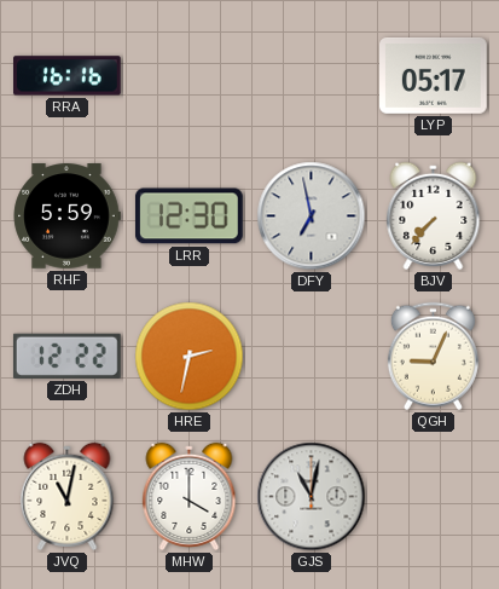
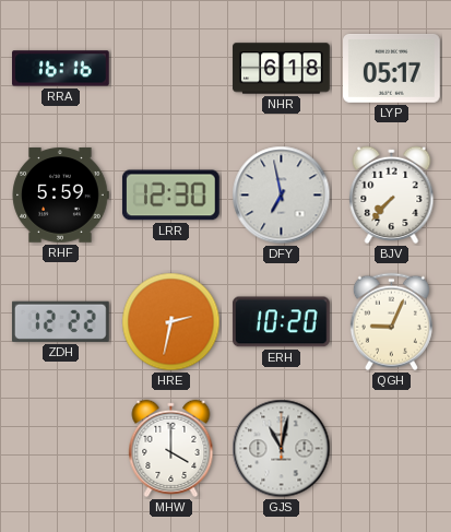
NHR: none -> 6:18 (282, 69)
ERH: none -> 10:20 (281, 322)
JVQ: 11:02 -> none (68, 496)
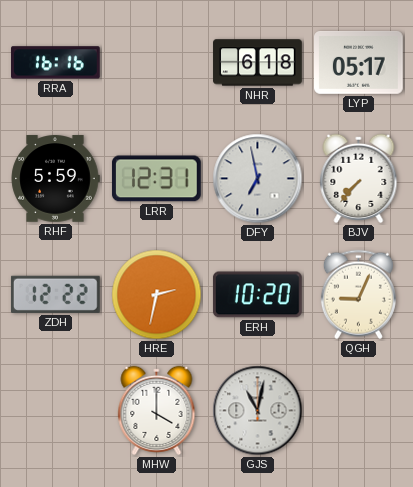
LRR: 12:30 -> 12:31 (156, 179)
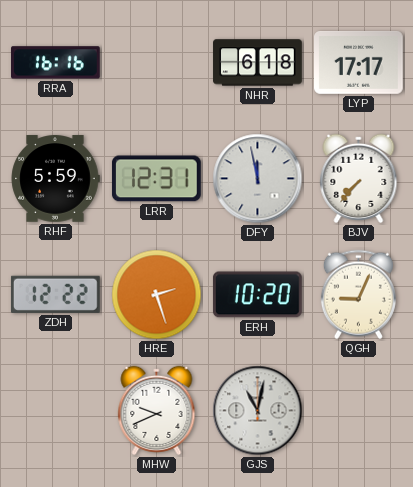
LYP: 05:17 -> 17:17 (359, 63)
DFY: 6:58 -> 11:58 (258, 179)
HRE: 2:32 -> 2:27 (157, 295)
MHW: 4:00 -> 9:41 (157, 410)
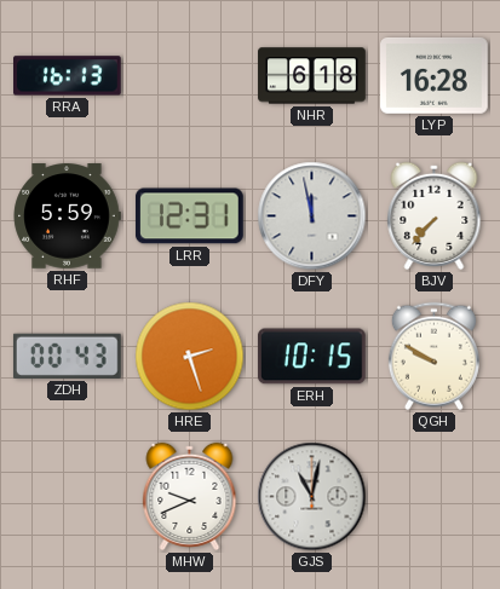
RRA: 16:16 -> 16:13 (68, 76)
LYP: 17:17 -> 16:28 (435, 76)
ZDH: 12:22 -> 00:43 (67, 356)
ERH: 10:20 -> 10:15 (311, 357)
QGH: 9:04 -> 9:50 (433, 357)
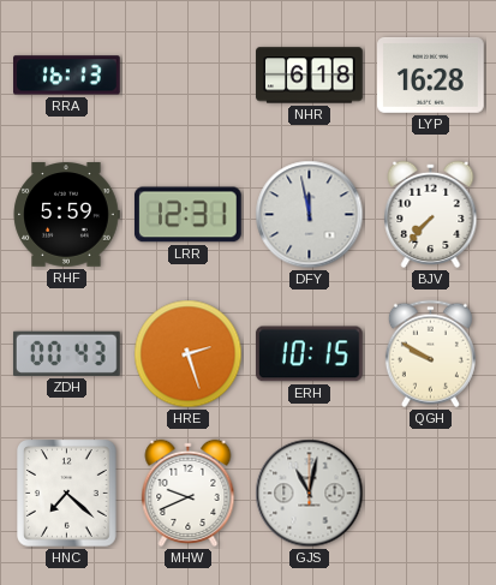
HNC: none -> 7:22 (67, 494)
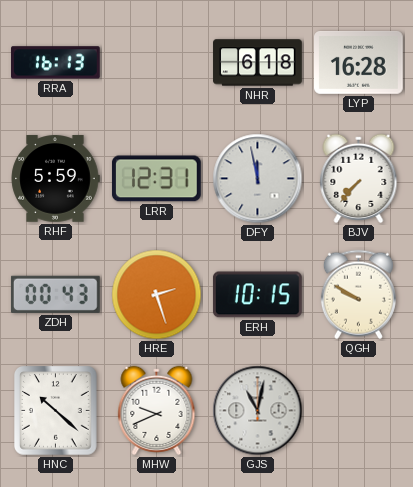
HNC: 7:22 -> 10:22 (56, 411)
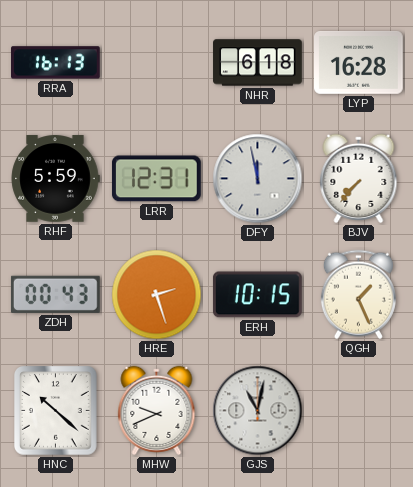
QGH: 9:50 -> 1:26 (358, 295)
